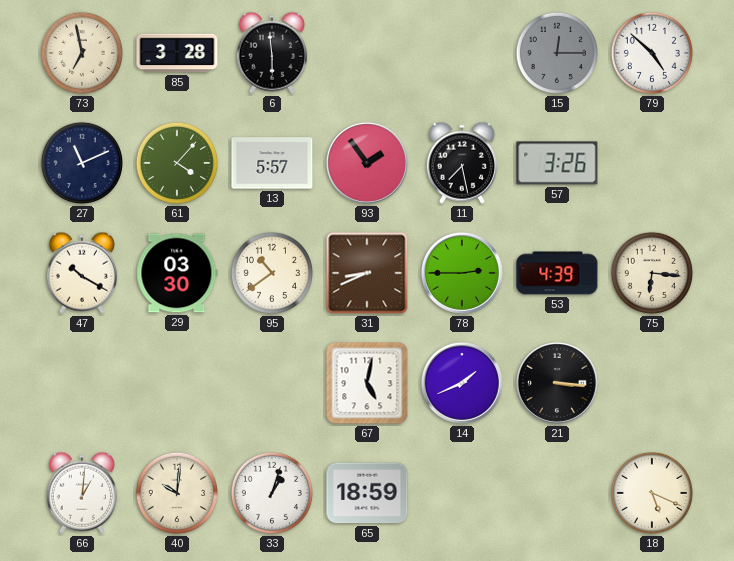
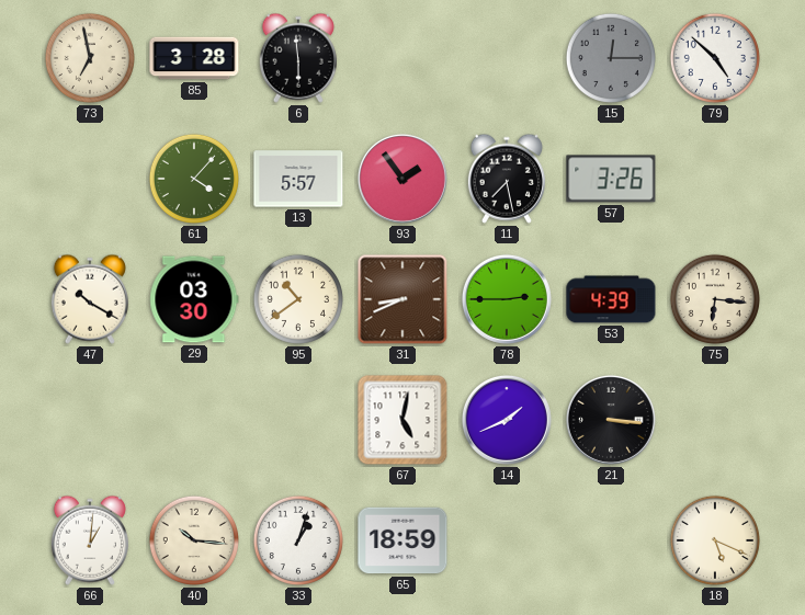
27: 11:11 -> none (82, 163)
40: 10:01 -> 10:16 (194, 540)
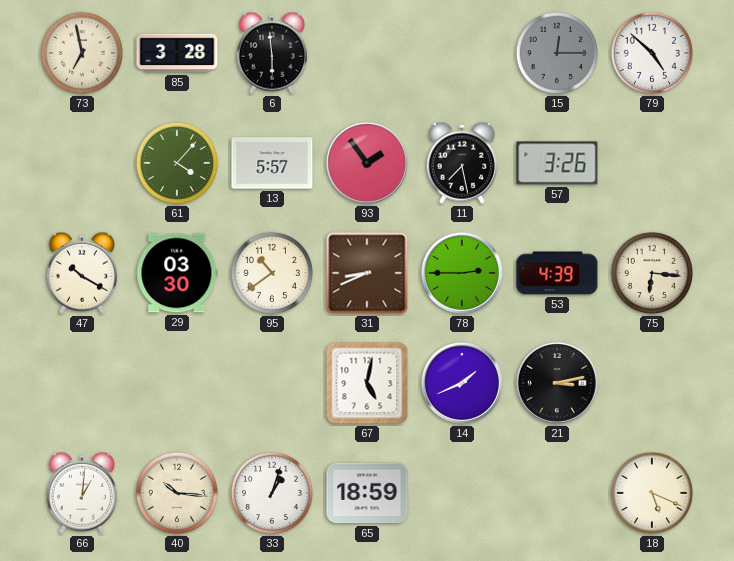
21: 3:16 -> 3:13 (557, 383)
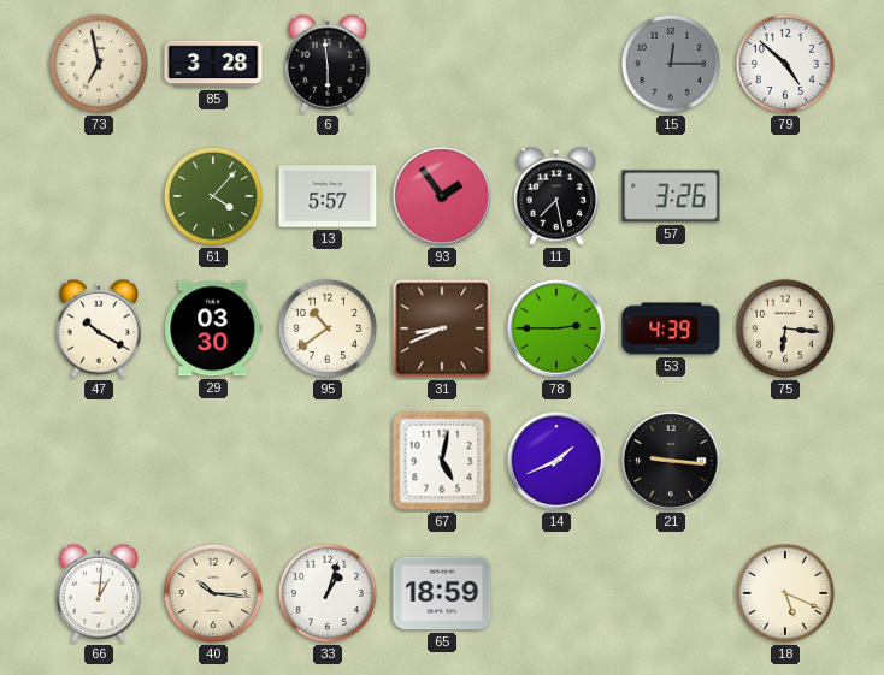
21: 3:13 -> 9:16 (671, 461)
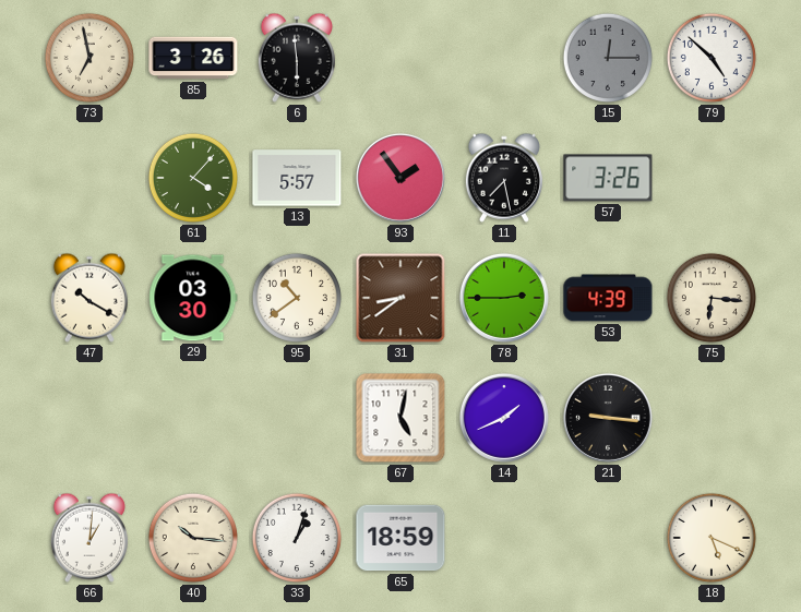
85: 3:28 -> 3:26 (193, 58)
31: 8:41 -> 8:39 (400, 298)
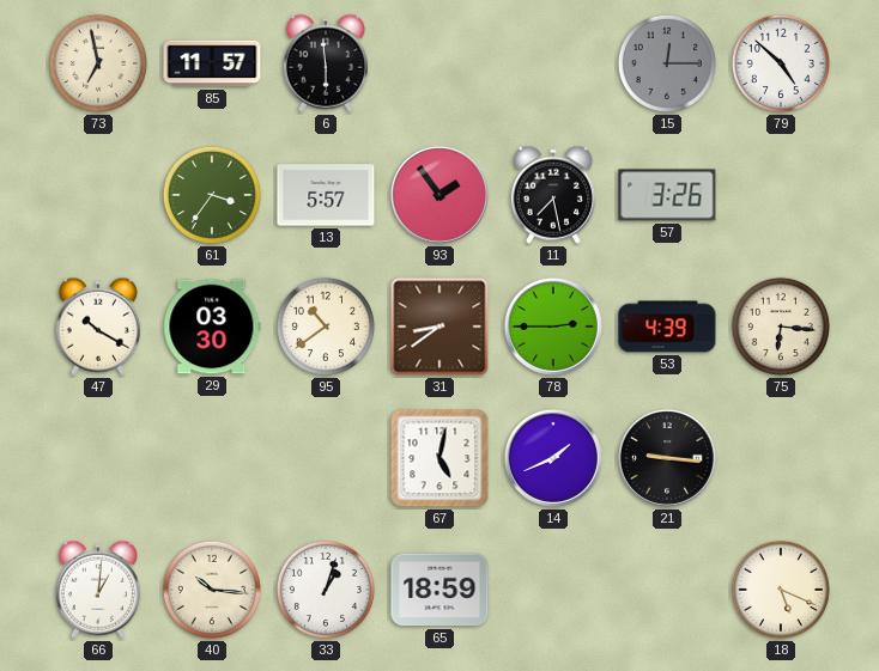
85: 3:26 -> 11:57 (212, 63)
61: 4:07 -> 3:36 (212, 195)
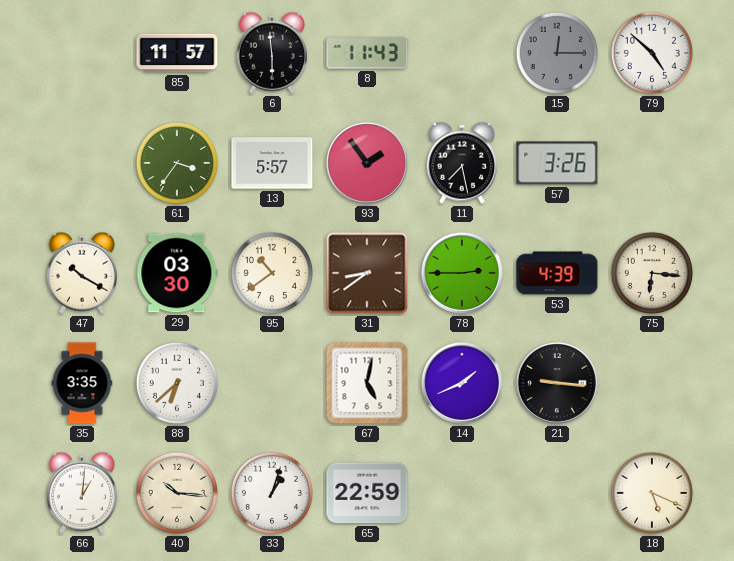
73: 6:58 -> none (98, 63)
8: none -> 11:43 (367, 53)
35: none -> 3:35 (82, 383)
88: none -> 6:38 (177, 383)
65: 18:59 -> 22:59 (367, 493)
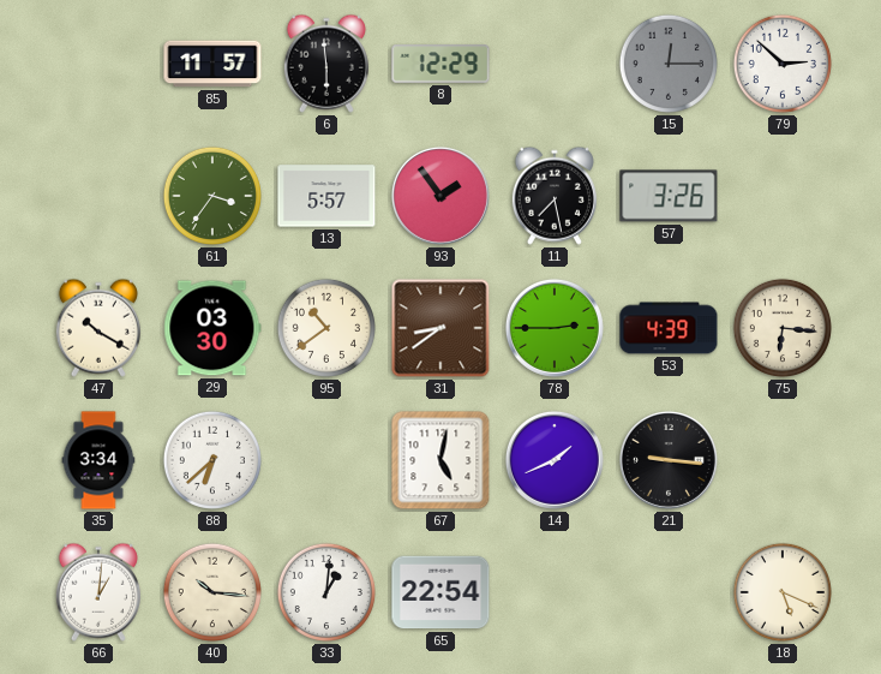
8: 11:43 -> 12:29 (440, 64)
79: 4:52 -> 2:52 (783, 64)
35: 3:35 -> 3:34 (98, 460)
33: 1:03 -> 1:01 (326, 592)
65: 22:59 -> 22:54 (440, 592)
